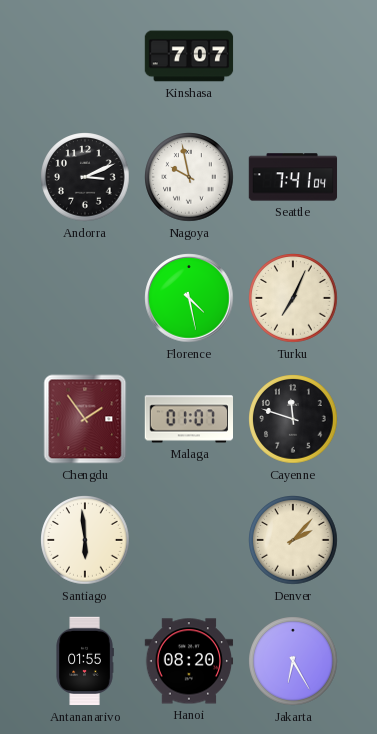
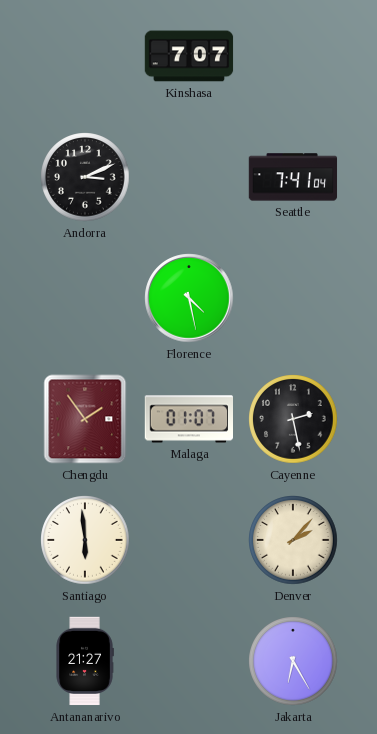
Nagoya: 9:58 -> none (189, 177)
Turku: 7:04 -> none (293, 298)
Cayenne: 11:48 -> 2:28 (293, 419)
Antananarivo: 01:55 -> 21:27 (85, 661)
Hanoi: 08:20 -> none (189, 661)
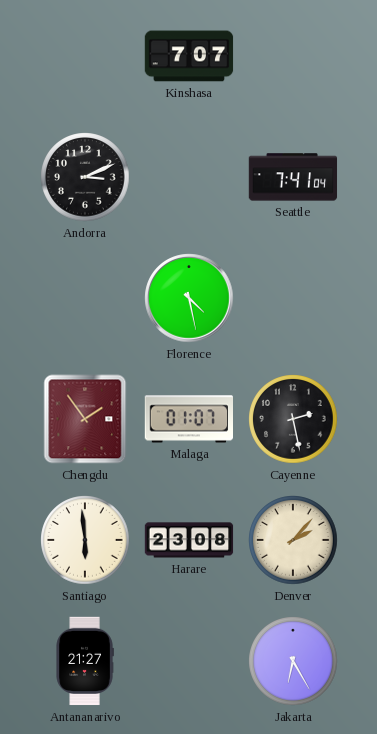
Harare: none -> 23:08 (189, 540)
